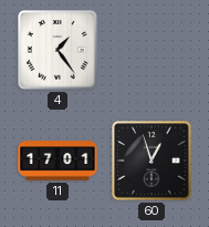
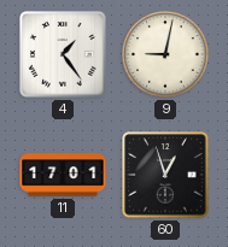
9: none -> 9:02 (165, 54)
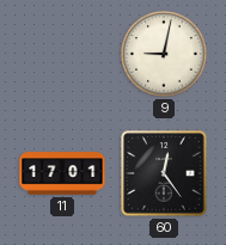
4: 1:24 -> none (63, 54)
60: 12:57 -> 12:24 (164, 173)
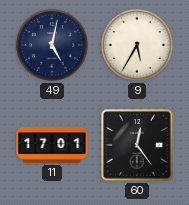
49: none -> 5:02 (52, 45)
9: 9:02 -> 5:35 (137, 45)
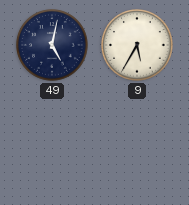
11: 17:01 -> none (52, 145)
60: 12:24 -> none (137, 145)
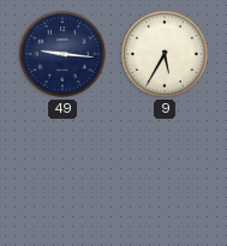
49: 5:02 -> 9:16 (62, 54)
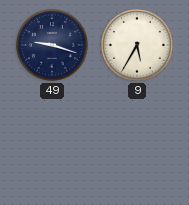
49: 9:16 -> 9:18 (52, 45)
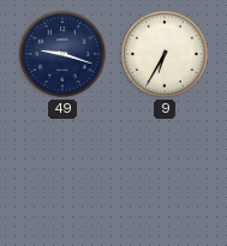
9: 5:35 -> 6:35 (165, 54)
